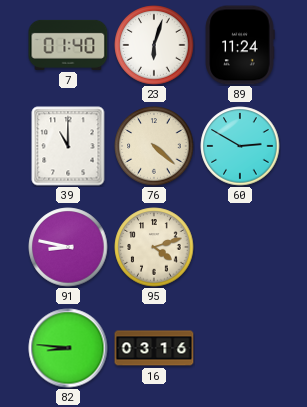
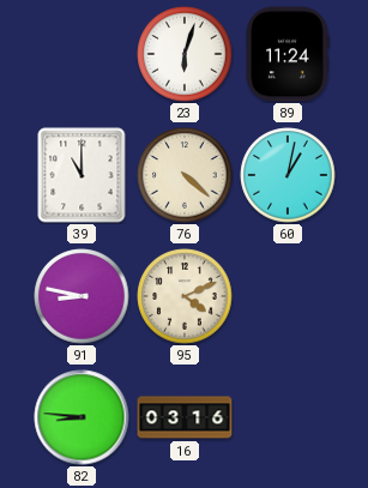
7: 01:40 -> none (68, 45)
60: 2:50 -> 1:02 (288, 175)
95: 4:12 -> 4:11 (185, 296)
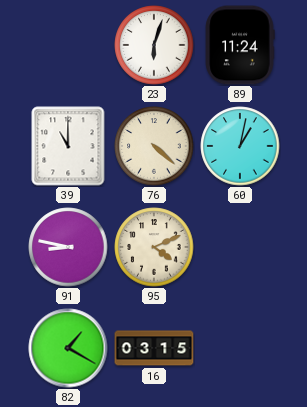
82: 8:46 -> 1:20 (68, 348)
16: 03:16 -> 03:15 (154, 348)
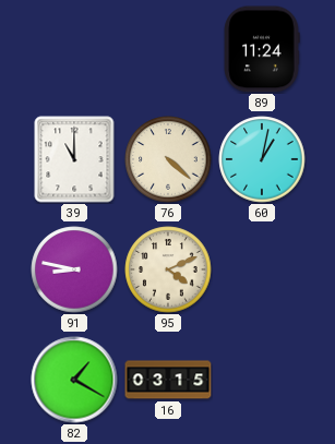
23: 6:03 -> none (154, 45)
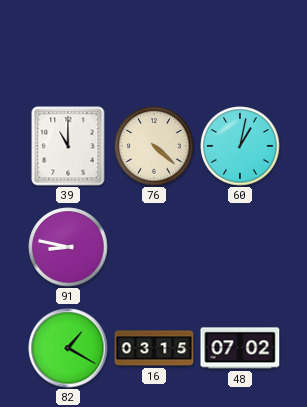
89: 11:24 -> none (262, 49)
95: 4:11 -> none (168, 269)
48: none -> 07:02 (240, 348)
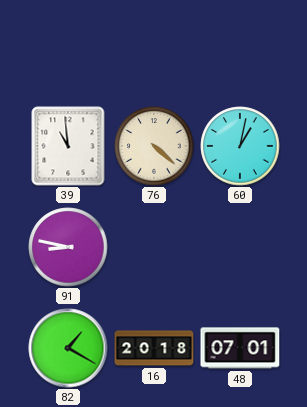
39: 11:00 -> 10:59 (68, 146)
16: 03:15 -> 20:18 (154, 348)
48: 07:02 -> 07:01 (240, 348)
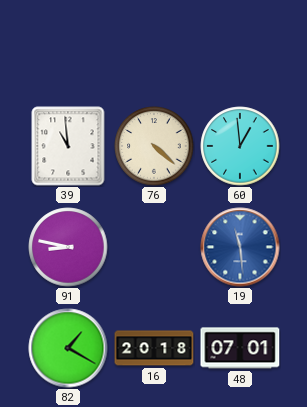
60: 1:02 -> 12:59 (240, 146)
19: none -> 11:29 (240, 247)
